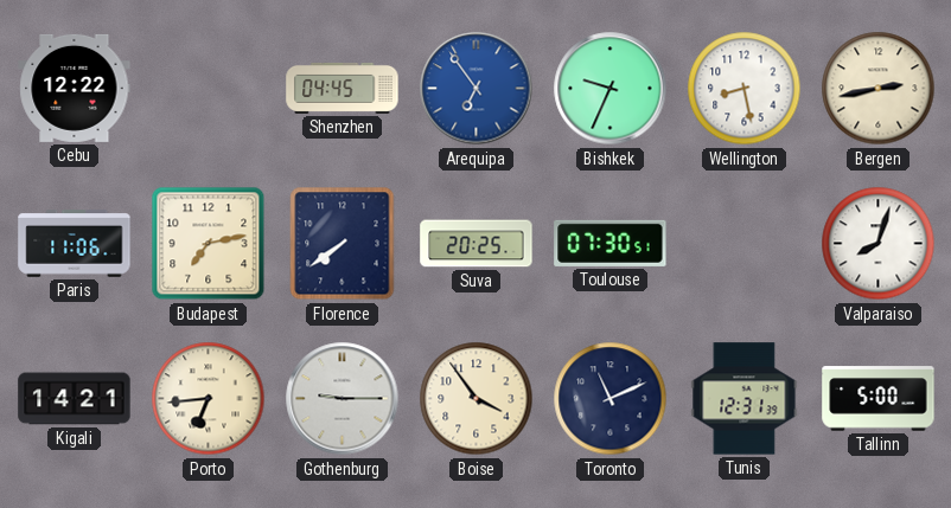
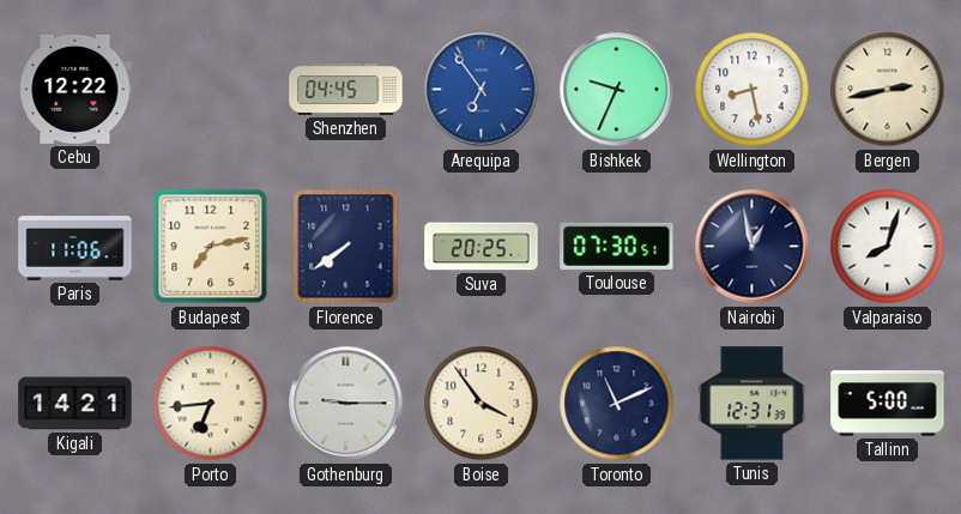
Nairobi: none -> 12:58 (753, 247)
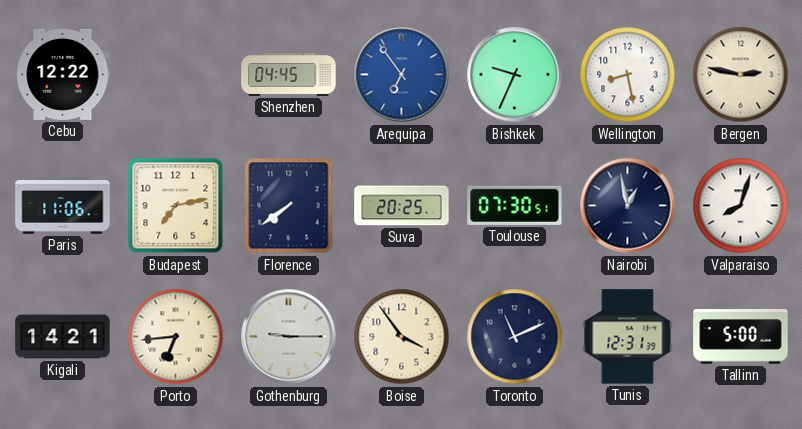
Bergen: 2:43 -> 2:47 (741, 75)
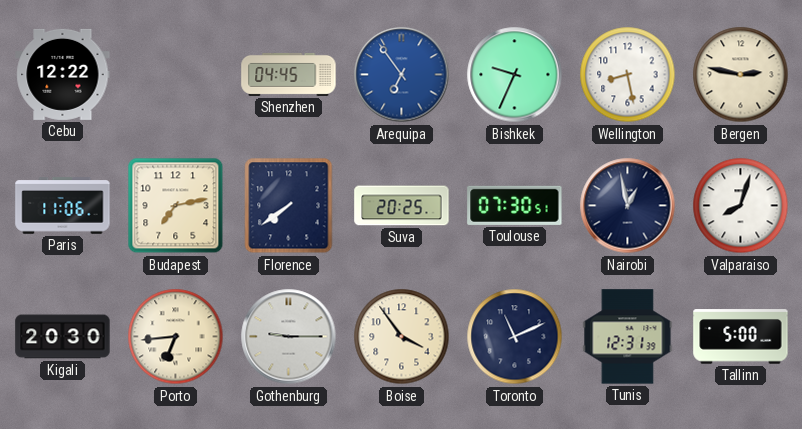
Kigali: 14:21 -> 20:30 (63, 337)
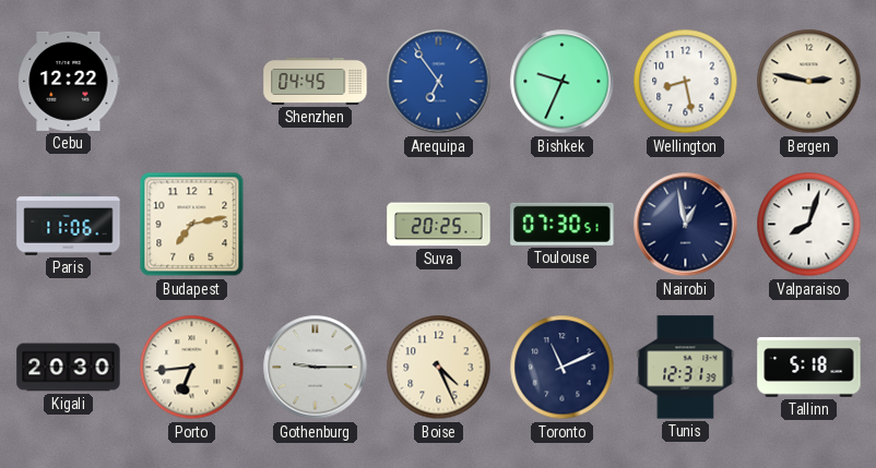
Florence: 7:39 -> none (289, 206)
Boise: 3:54 -> 4:26 (439, 368)
Tallinn: 5:00 -> 5:18 (809, 368)
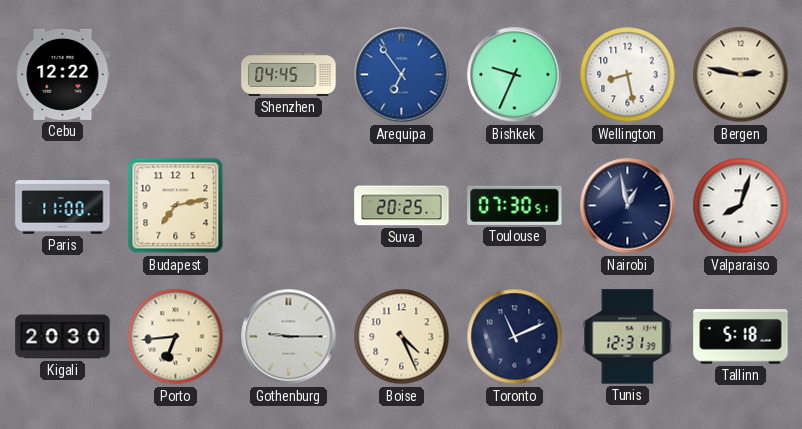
Paris: 11:06 -> 11:00 (63, 206)
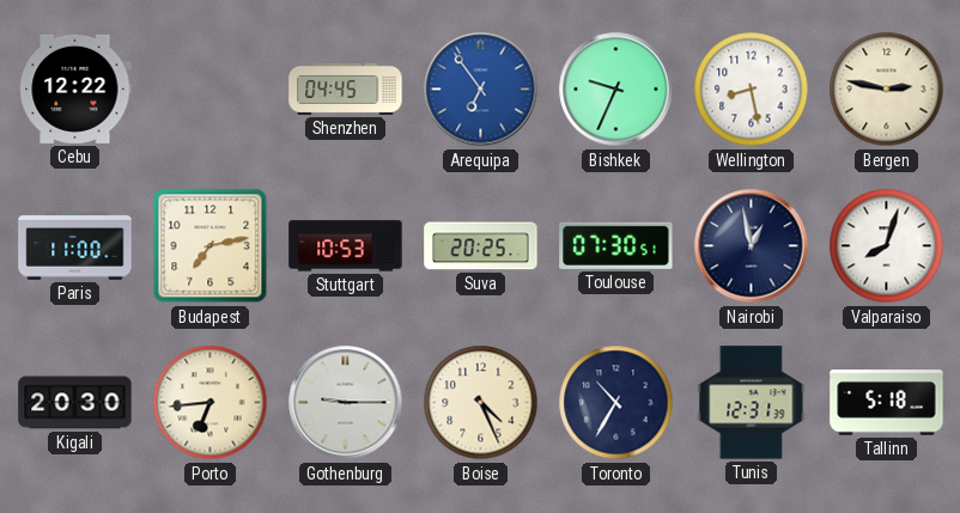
Stuttgart: none -> 10:53 (346, 246)
Toronto: 11:11 -> 10:35 (616, 403)
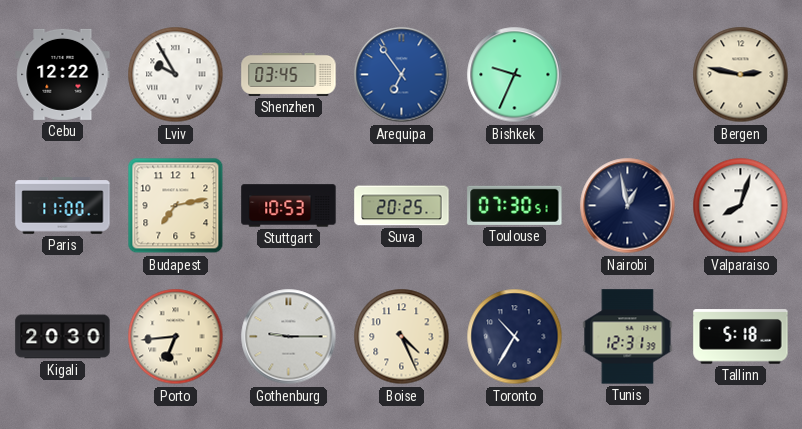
Lviv: none -> 9:55 (176, 75)
Shenzhen: 04:45 -> 03:45 (289, 74)
Wellington: 8:28 -> none (752, 90)
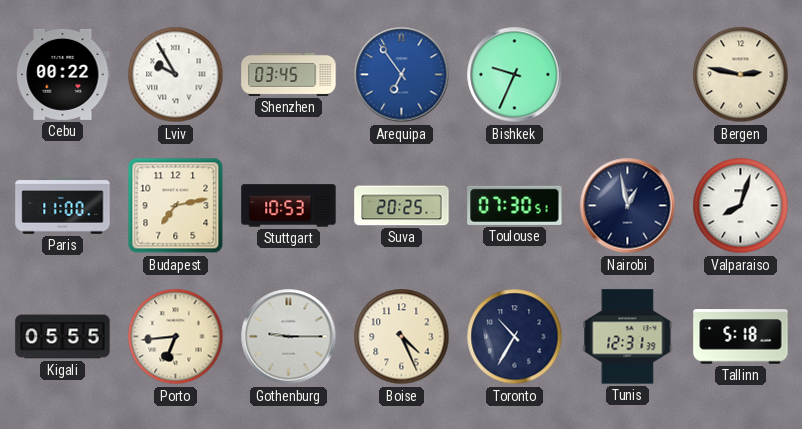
Cebu: 12:22 -> 00:22 (63, 74)
Kigali: 20:30 -> 05:55 (63, 337)
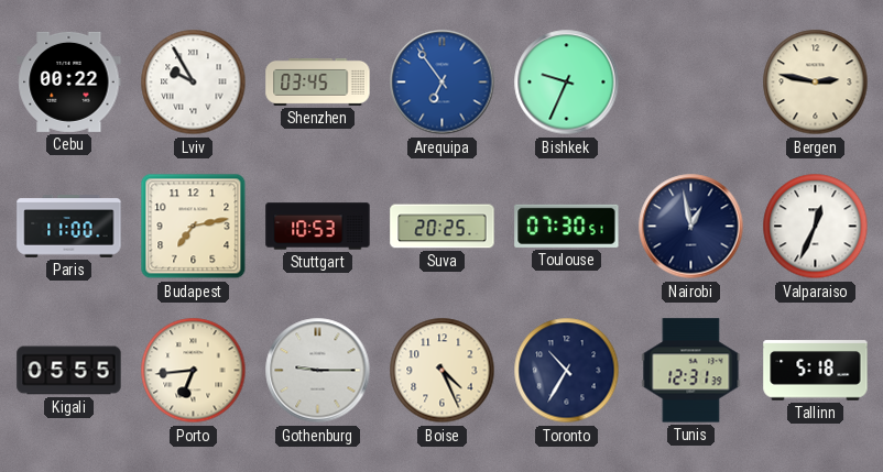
Valparaiso: 8:03 -> 12:34 (816, 227)
